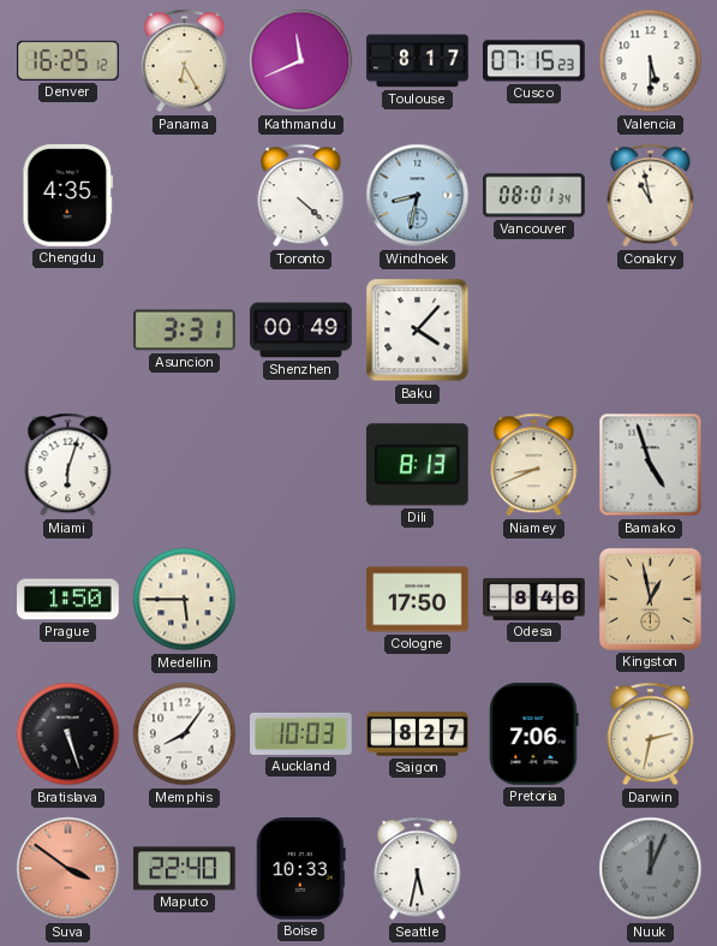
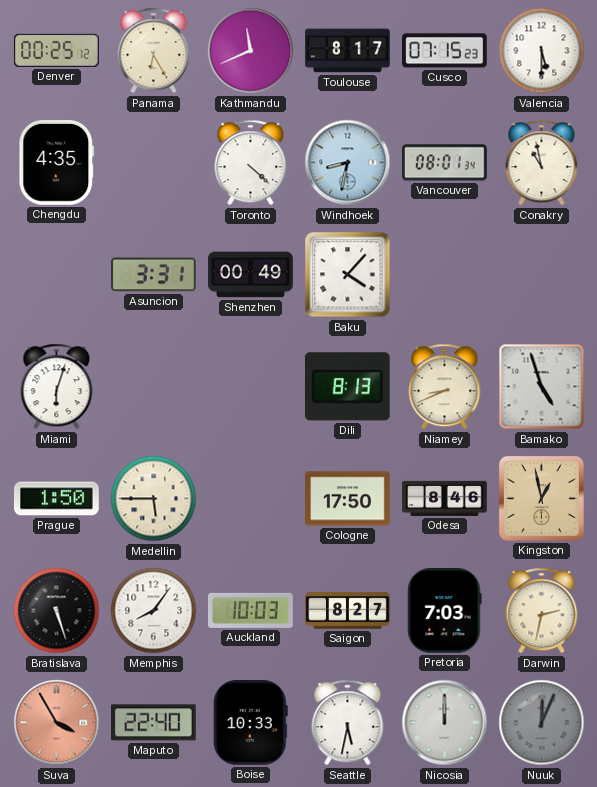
Denver: 16:25 -> 00:25 (57, 50)
Pretoria: 7:06 -> 7:03 (445, 611)
Suva: 3:51 -> 3:55 (57, 723)
Nicosia: none -> 12:00 (445, 723)
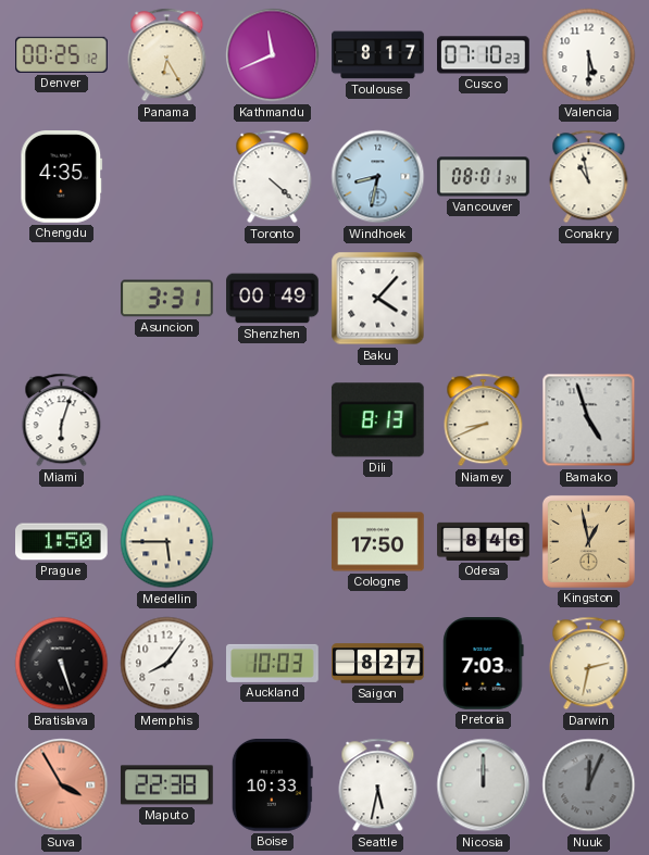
Cusco: 07:15 -> 07:10 (484, 55)
Maputo: 22:40 -> 22:38 (166, 785)
